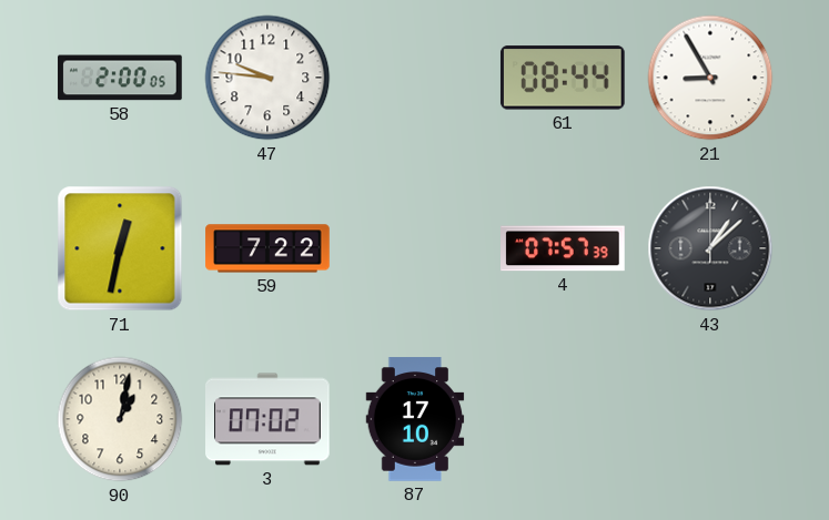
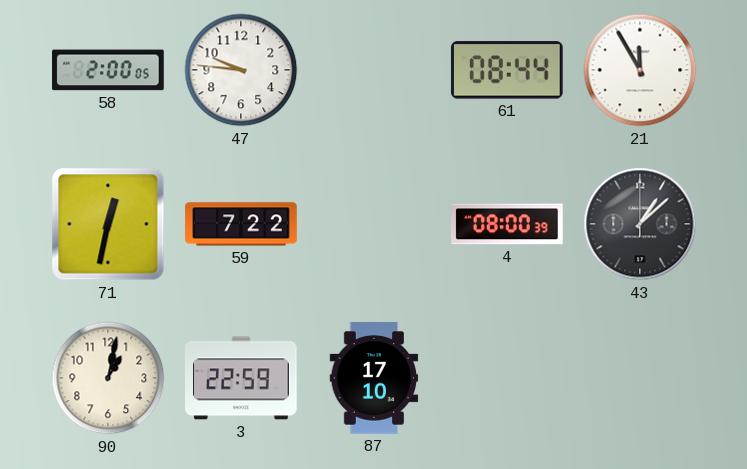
21: 8:55 -> 11:55 (640, 70)
4: 07:57 -> 08:00 (508, 224)
3: 07:02 -> 22:59 (241, 378)
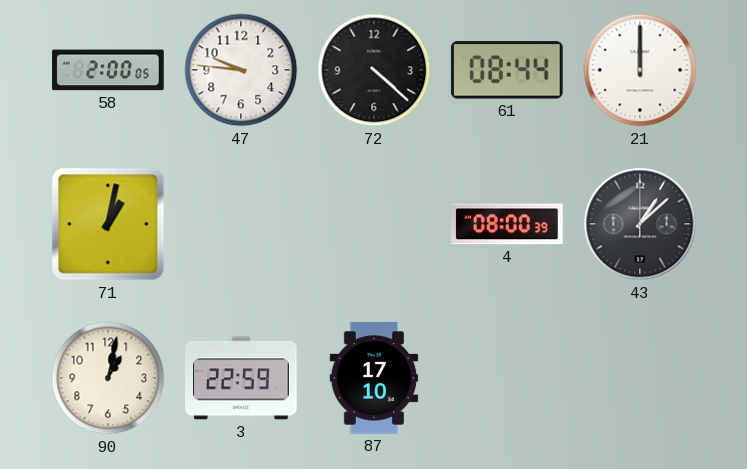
72: none -> 4:22 (374, 70)
21: 11:55 -> 12:00 (640, 70)
71: 12:32 -> 1:02 (108, 224)
59: 7:22 -> none (241, 224)
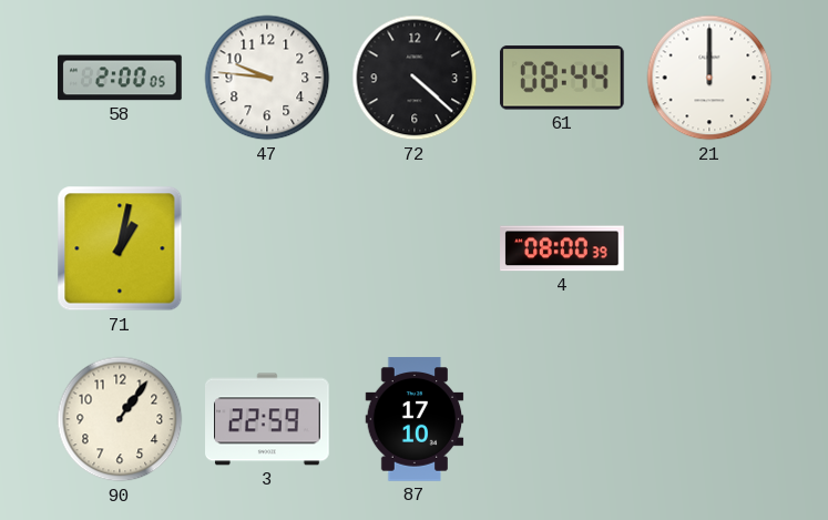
43: 1:08 -> none (640, 224)
90: 1:02 -> 1:06 (120, 419)
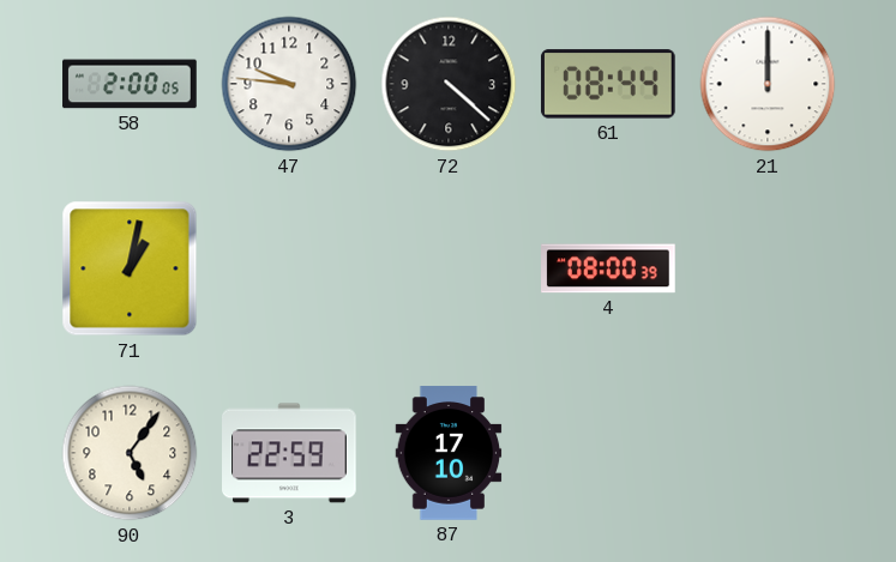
90: 1:06 -> 5:06 (130, 453)
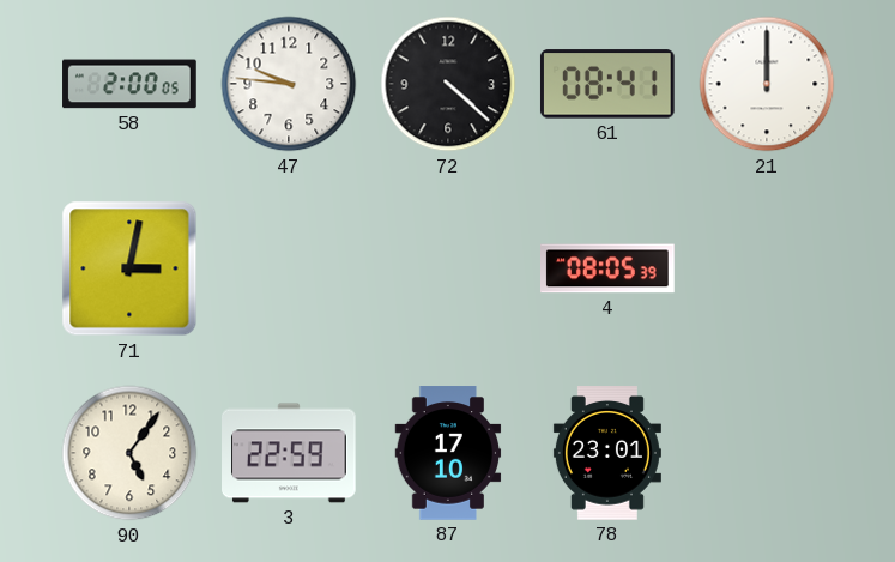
61: 08:44 -> 08:41 (607, 84)
71: 1:02 -> 3:02 (129, 268)
4: 08:00 -> 08:05 (609, 268)
78: none -> 23:01 (607, 453)
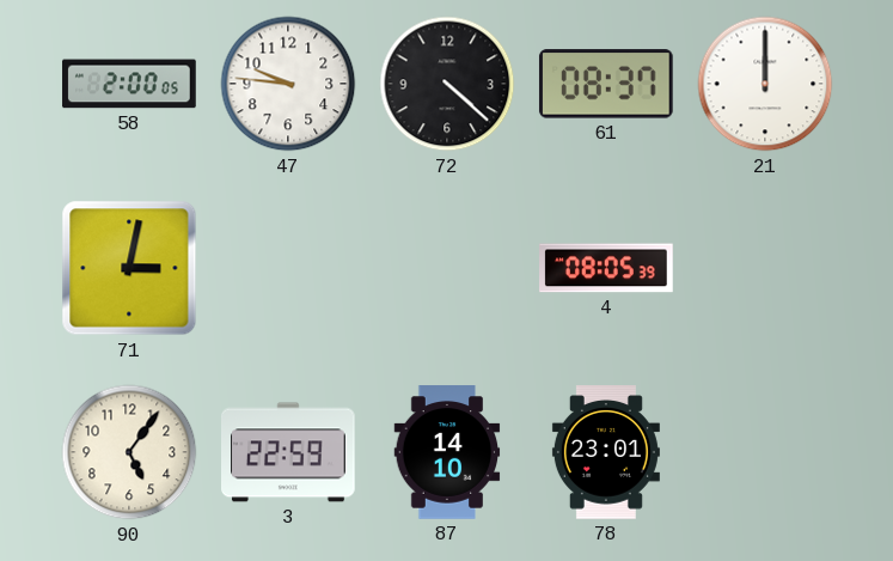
61: 08:41 -> 08:37 (606, 84)
87: 17:10 -> 14:10 (447, 452)
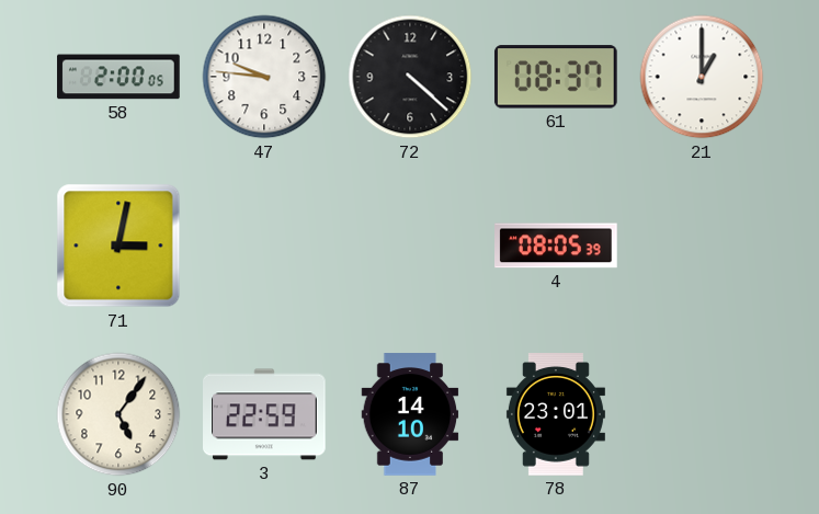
21: 12:00 -> 1:00 (702, 77)
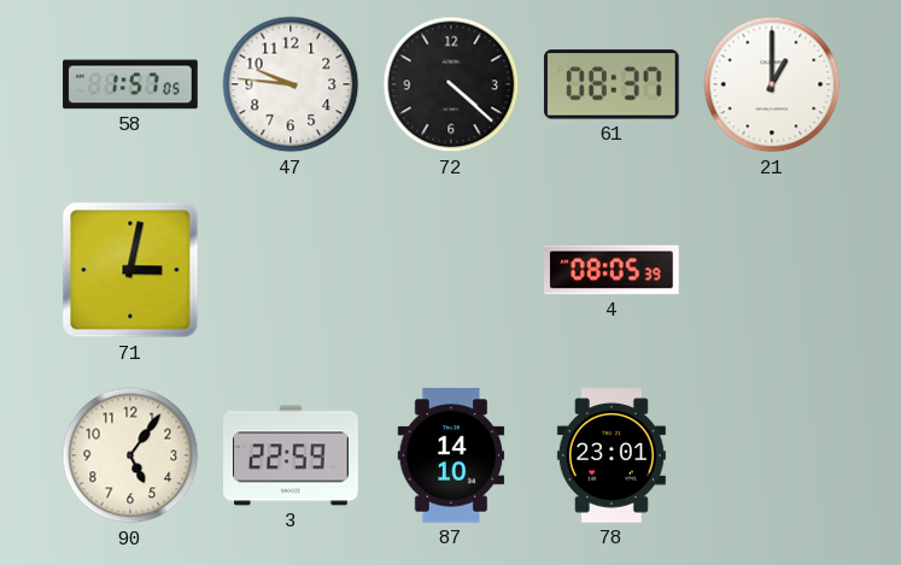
58: 2:00 -> 1:57 (130, 84)
